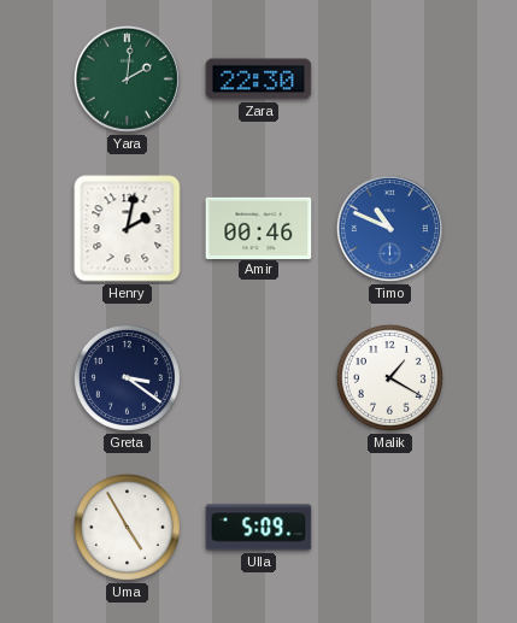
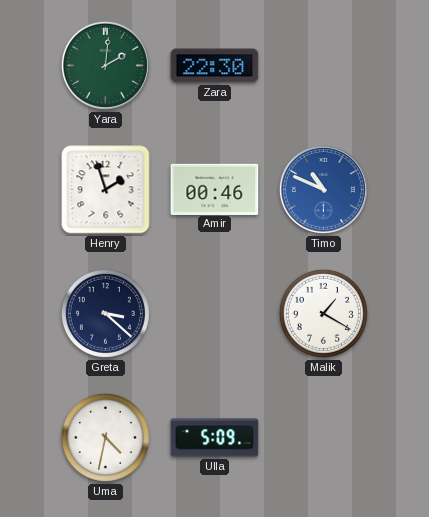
Henry: 2:02 -> 1:57 (106, 190)
Greta: 3:21 -> 3:22 (105, 313)
Uma: 4:55 -> 4:32 (105, 437)
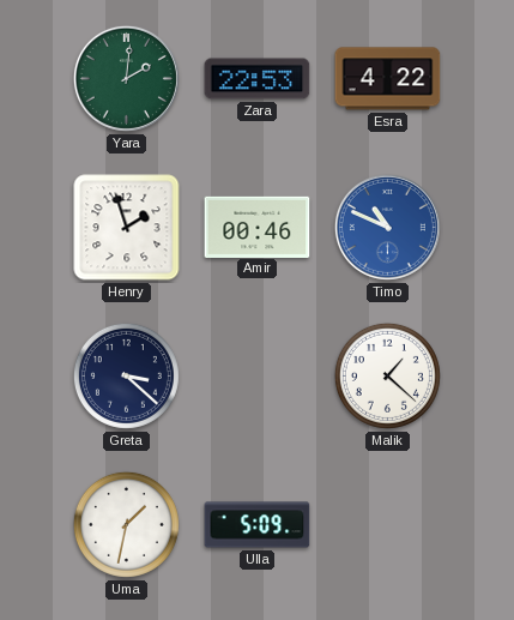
Zara: 22:30 -> 22:53 (258, 79)
Esra: none -> 4:22 (388, 79)
Malik: 1:20 -> 1:22 (387, 375)
Uma: 4:32 -> 1:32 (126, 524)
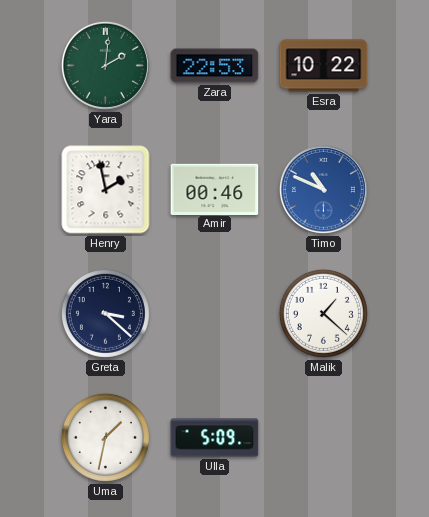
Esra: 4:22 -> 10:22 (324, 66)
Henry: 1:57 -> 1:58 (106, 190)
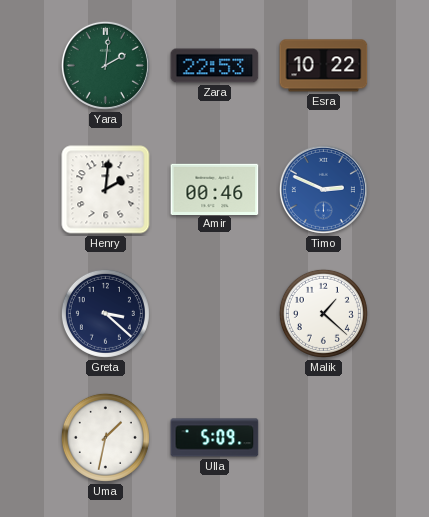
Henry: 1:58 -> 2:01 (106, 190)
Timo: 10:49 -> 2:49 (323, 189)
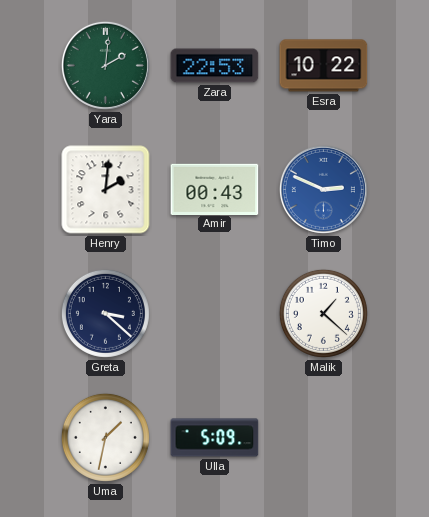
Amir: 00:46 -> 00:43 (215, 189)
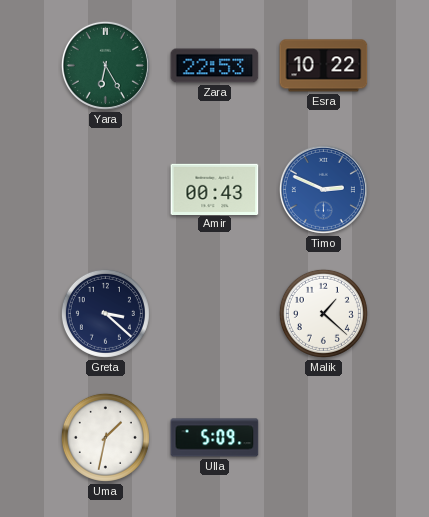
Yara: 2:01 -> 6:25 (105, 65)
Henry: 2:01 -> none (106, 190)
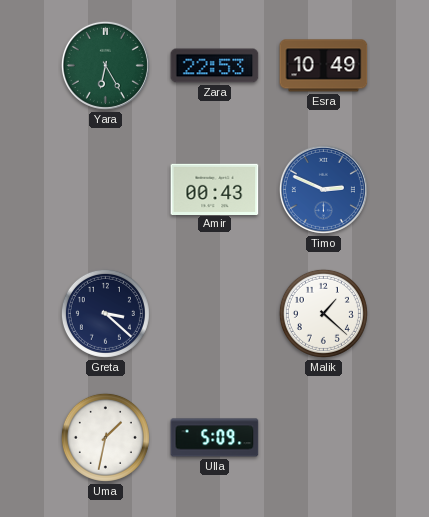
Esra: 10:22 -> 10:49 (324, 66)
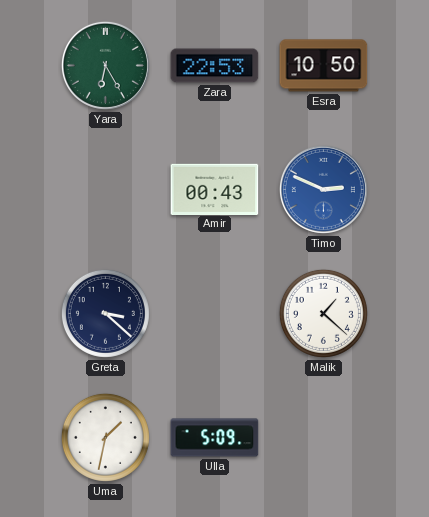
Esra: 10:49 -> 10:50 (324, 66)
